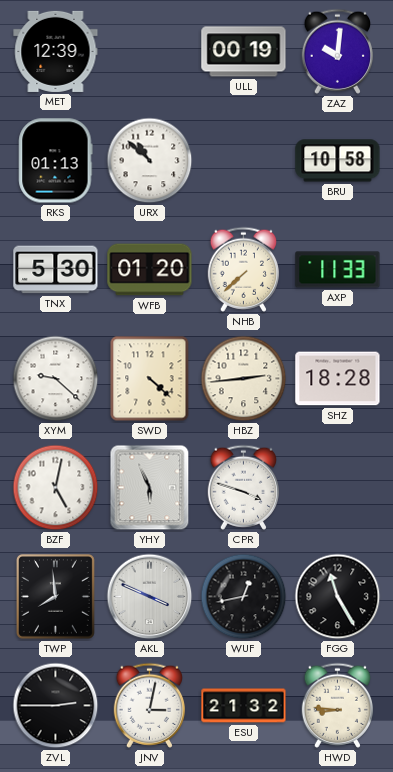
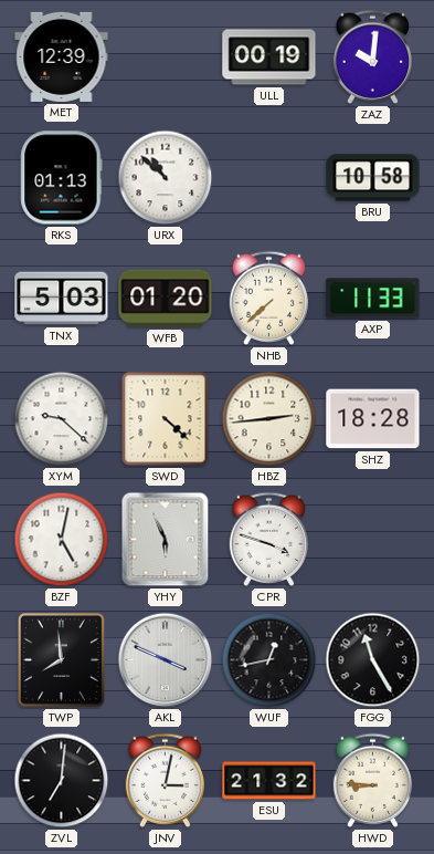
TNX: 5:30 -> 5:03 (62, 299)
ZVL: 2:45 -> 7:01 (62, 781)
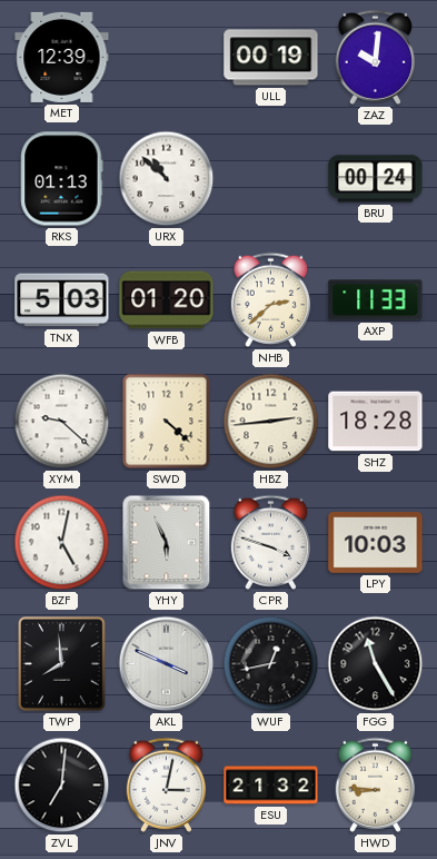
BRU: 10:58 -> 00:24 (376, 179)
NHB: 7:38 -> 2:38 (271, 299)
LPY: none -> 10:03 (376, 543)
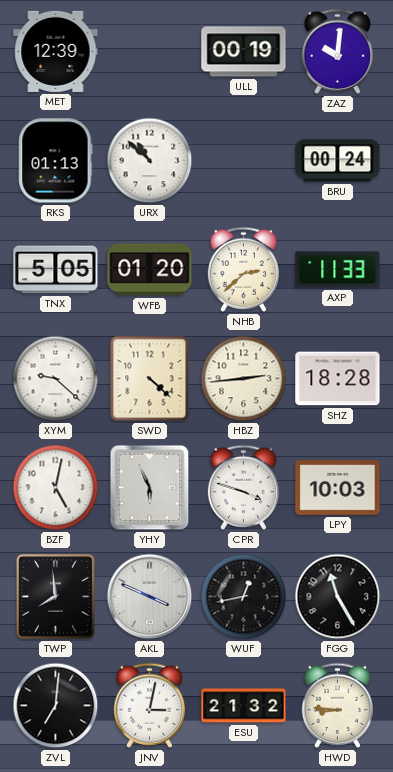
TNX: 5:03 -> 5:05 (56, 270)
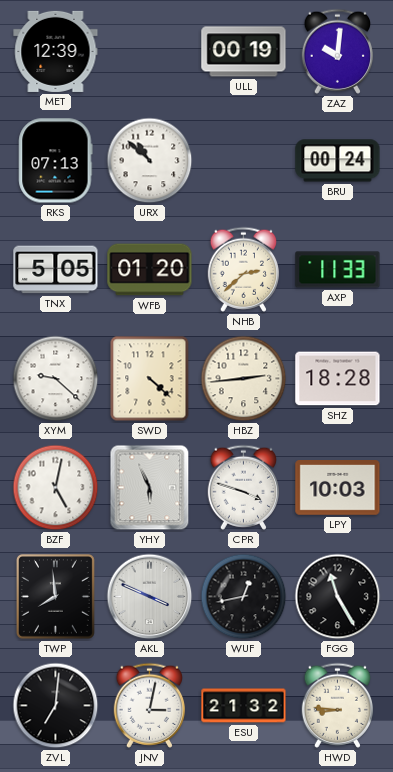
RKS: 01:13 -> 07:13 (56, 161)
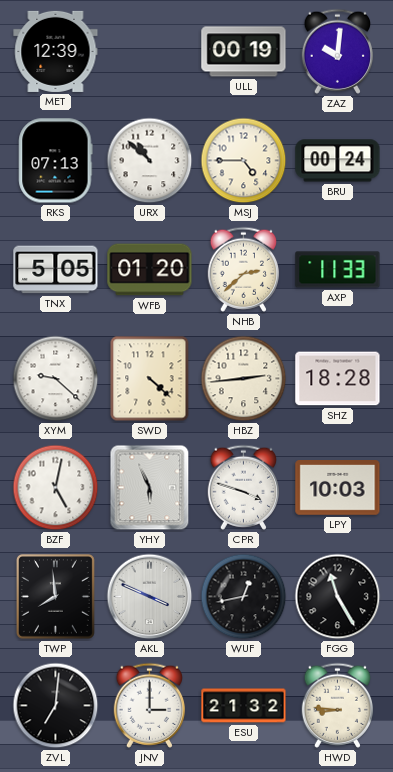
MSJ: none -> 4:45 (244, 161)
JNV: 3:02 -> 3:00 (150, 705)
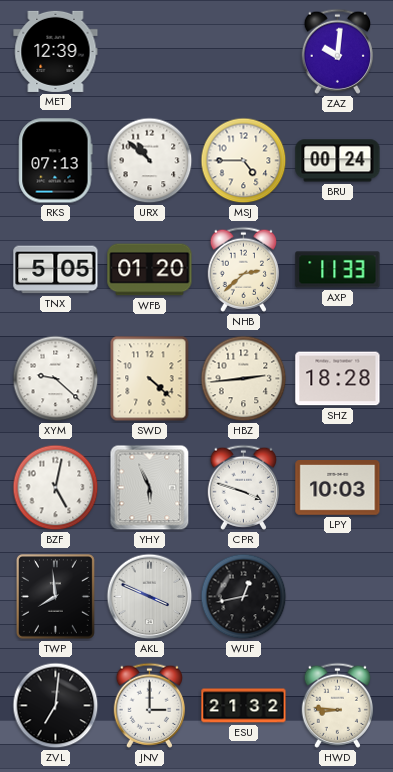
ULL: 00:19 -> none (244, 52)
FGG: 11:25 -> none (338, 597)
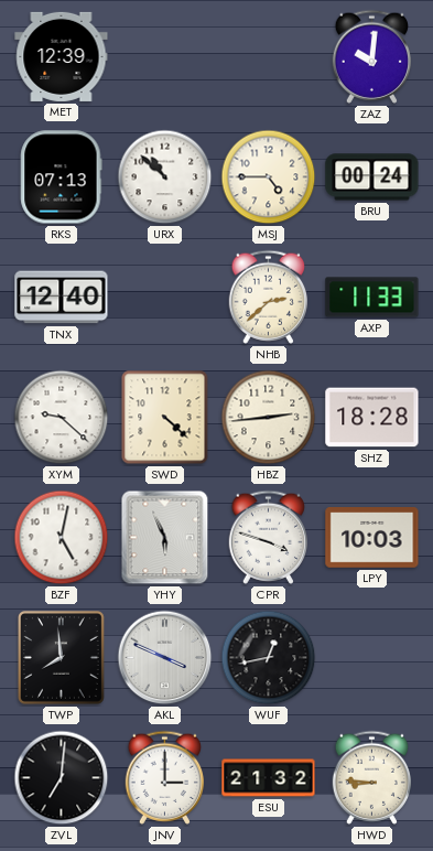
TNX: 5:05 -> 12:40 (62, 298)
WFB: 01:20 -> none (150, 270)
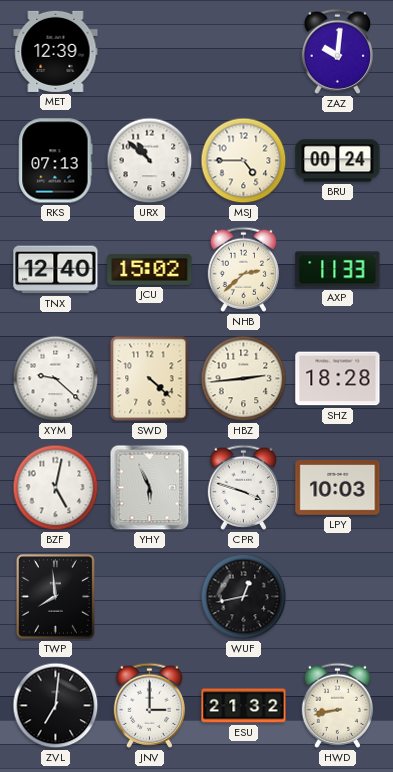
JCU: none -> 15:02 (150, 269)
AKL: 3:49 -> none (165, 658)
HWD: 8:46 -> 8:43 (338, 705)
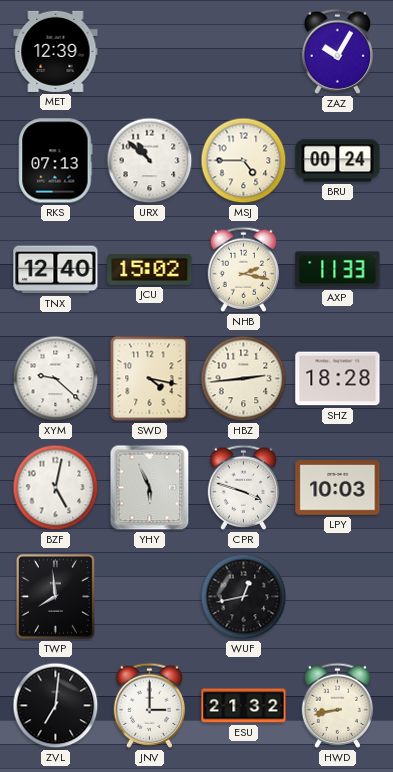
ZAZ: 10:01 -> 10:05 (338, 51)
NHB: 2:38 -> 2:17 (244, 269)
SWD: 4:22 -> 4:17 (150, 379)
